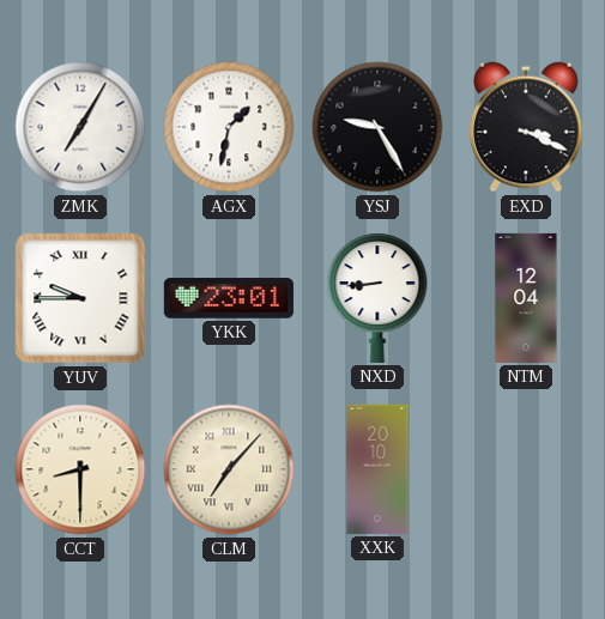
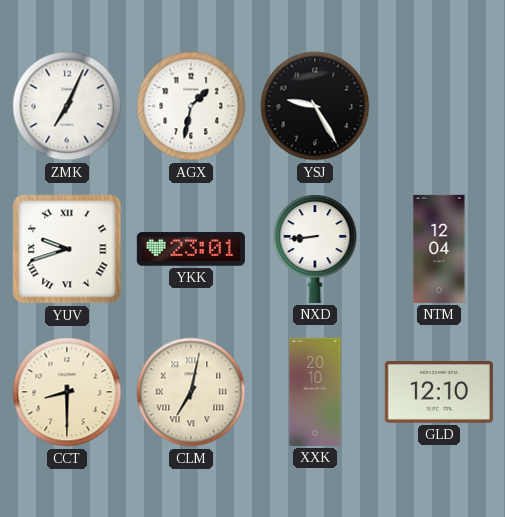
ZMK: 7:05 -> 7:04 (67, 106)
EXD: 3:19 -> none (527, 127)
YUV: 9:45 -> 9:42 (67, 249)
CLM: 7:07 -> 7:02 (191, 392)
GLD: none -> 12:10 (439, 392)
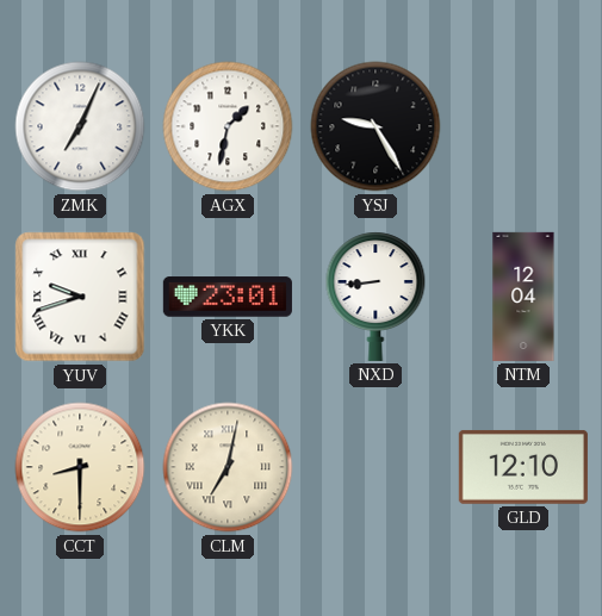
XXK: 20:10 -> none (315, 392)
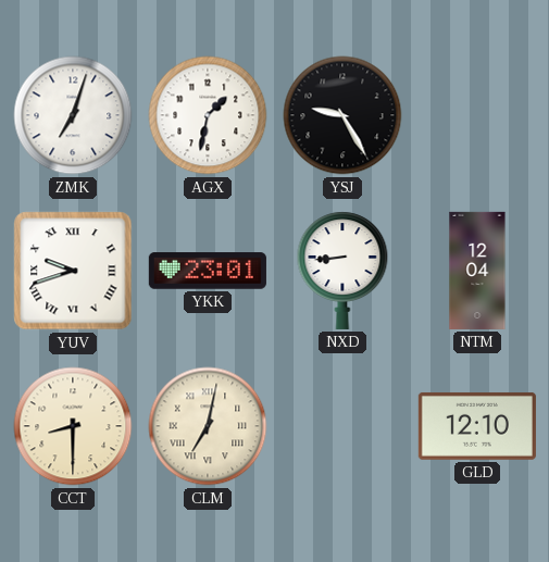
ZMK: 7:04 -> 7:03 (73, 115)
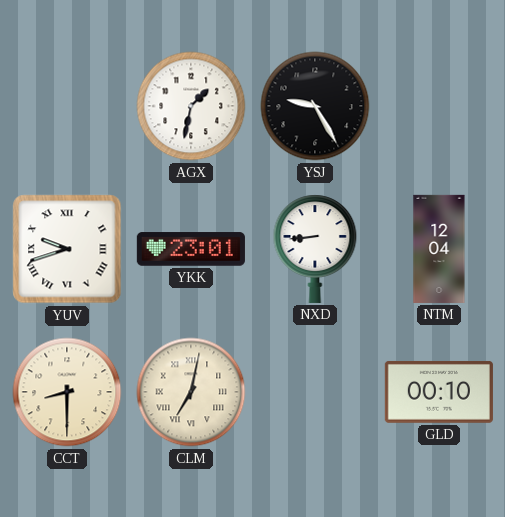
ZMK: 7:03 -> none (73, 115)
GLD: 12:10 -> 00:10 (439, 392)
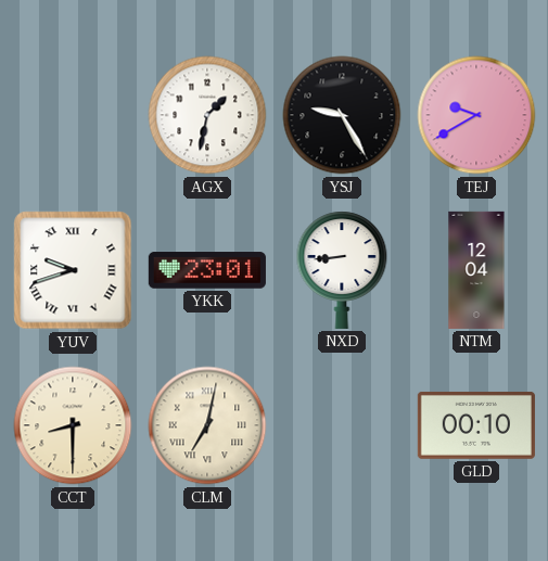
TEJ: none -> 9:40 (476, 115)
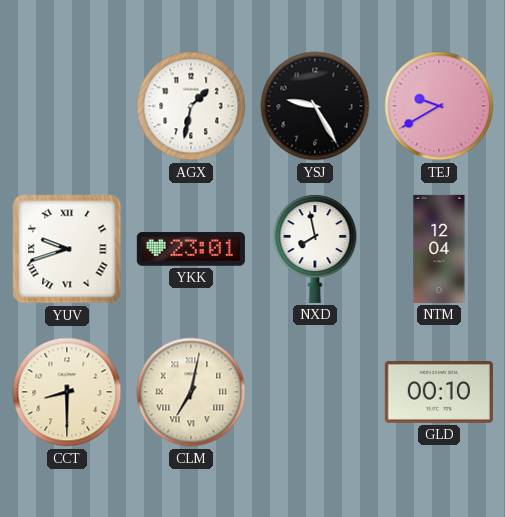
NXD: 8:44 -> 7:58 (315, 249)
